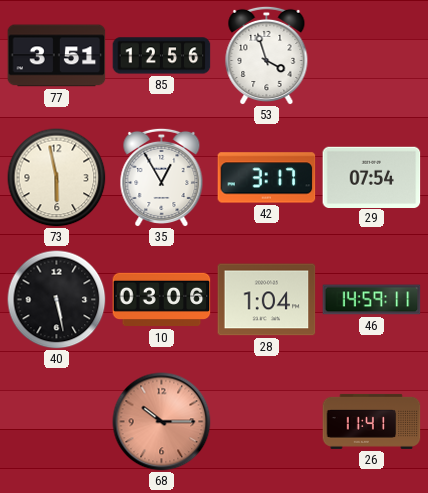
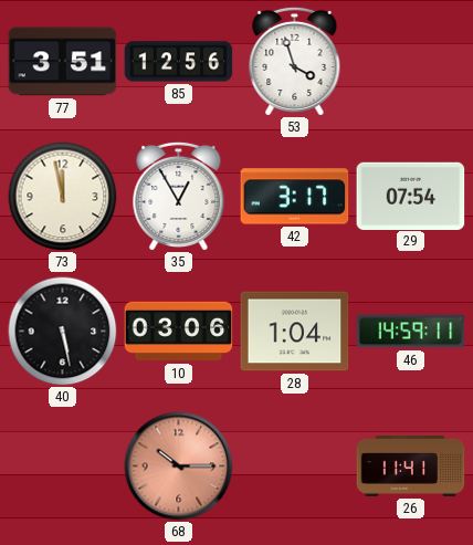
73: 5:58 -> 11:58 (63, 197)
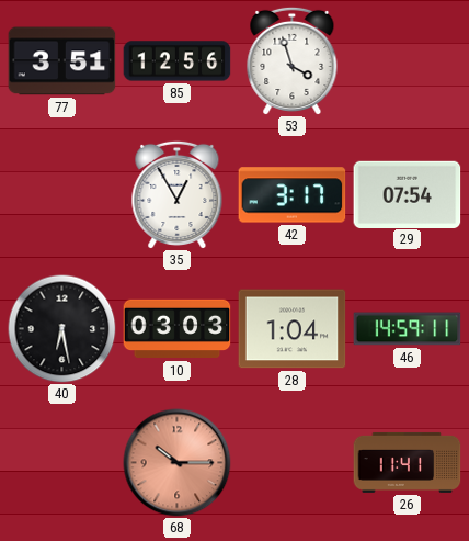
73: 11:58 -> none (63, 197)
40: 5:28 -> 6:28 (62, 329)
10: 03:06 -> 03:03 (178, 329)
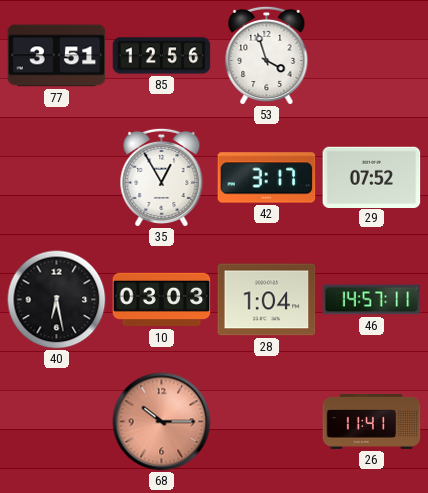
29: 07:54 -> 07:52 (372, 177)
46: 14:59 -> 14:57 (372, 300)
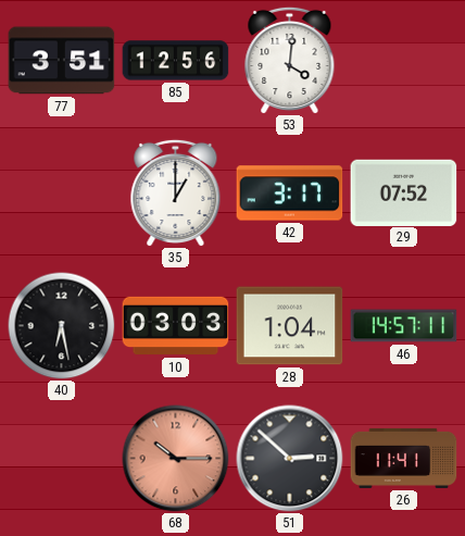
53: 3:57 -> 4:01 (290, 60)
35: 12:55 -> 1:00 (176, 192)
51: none -> 2:52 (290, 459)
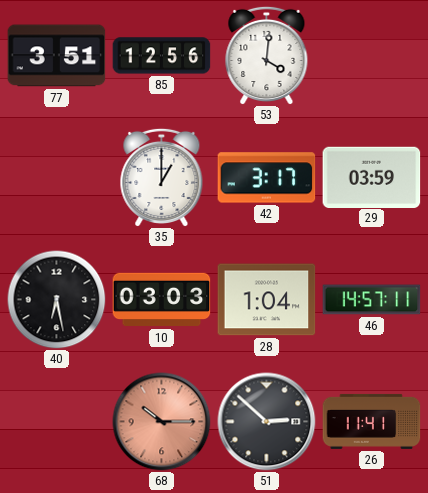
29: 07:52 -> 03:59 (372, 177)
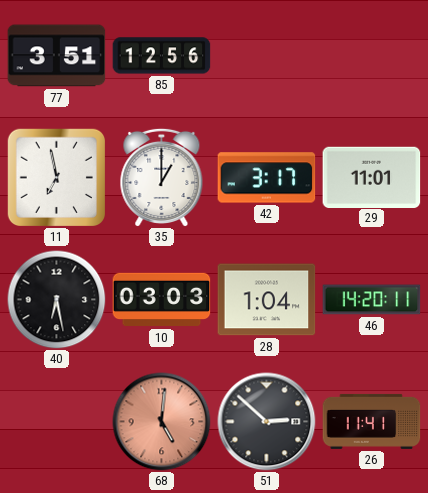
53: 4:01 -> none (267, 55)
11: none -> 6:58 (56, 177)
29: 03:59 -> 11:01 (372, 177)
46: 14:57 -> 14:20 (372, 300)
68: 10:15 -> 5:01 (162, 422)
